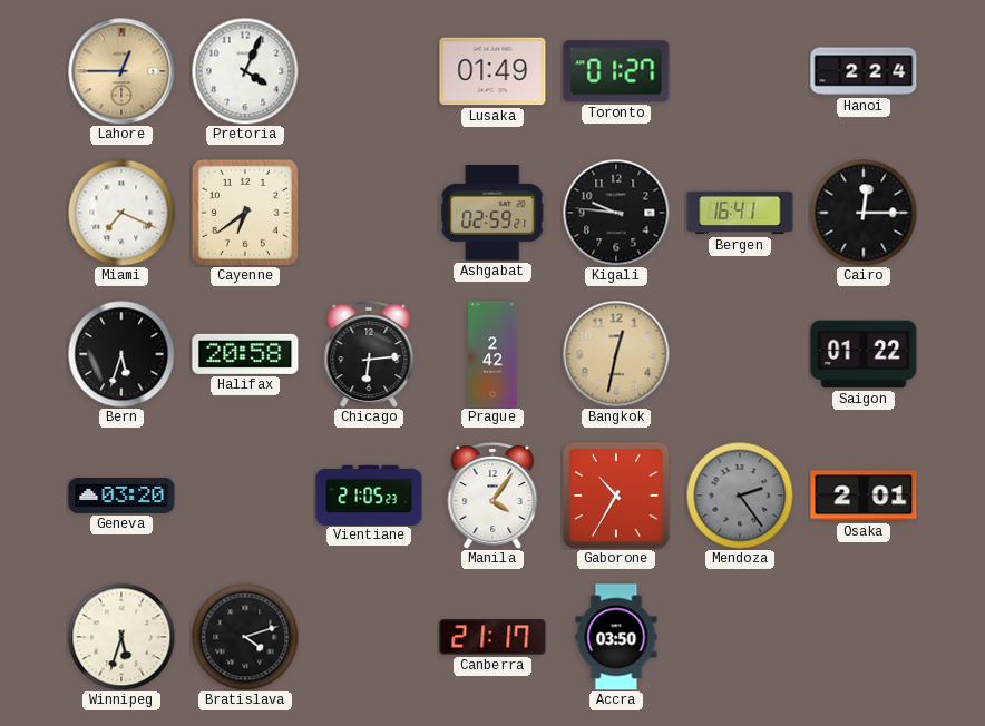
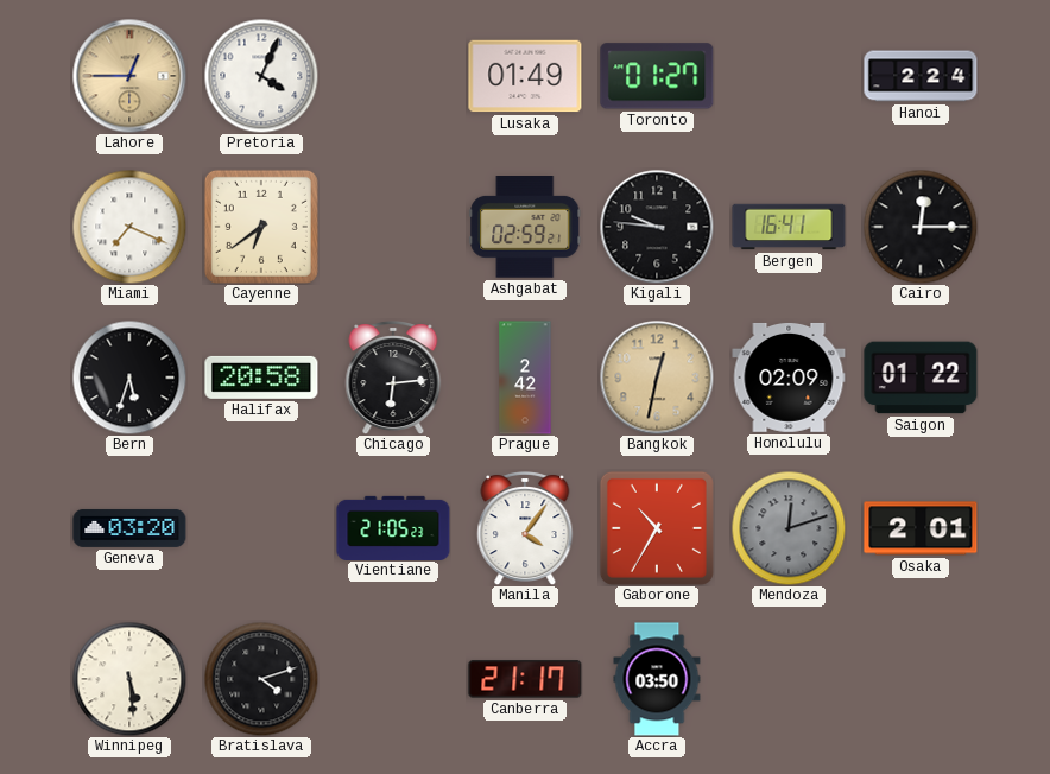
Honolulu: none -> 02:09 (789, 378)
Mendoza: 2:24 -> 12:12 (789, 528)
Winnipeg: 5:33 -> 5:29 (129, 679)
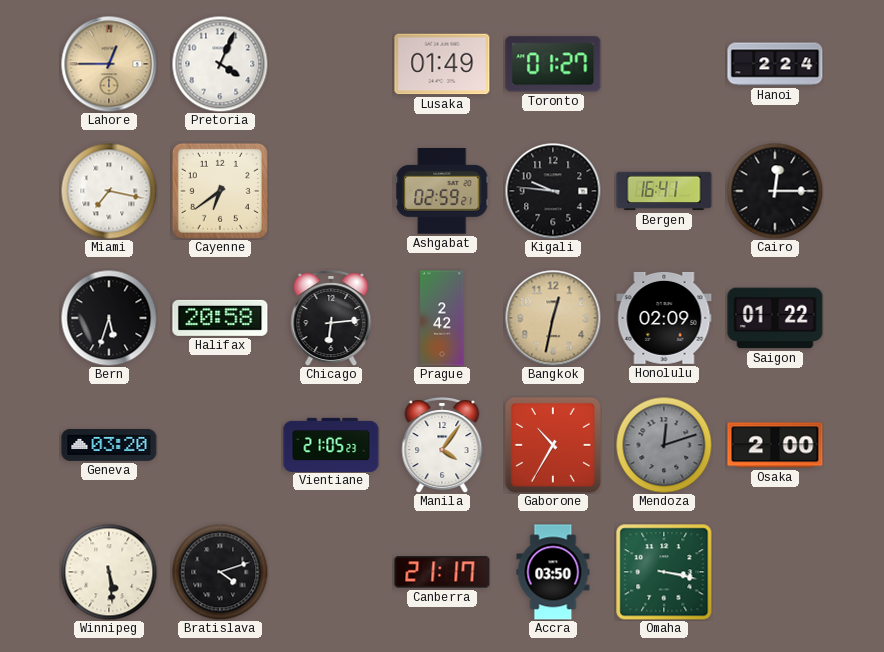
Miami: 7:19 -> 7:17 (109, 191)
Osaka: 2:01 -> 2:00 (775, 445)
Omaha: none -> 3:17 (664, 572)
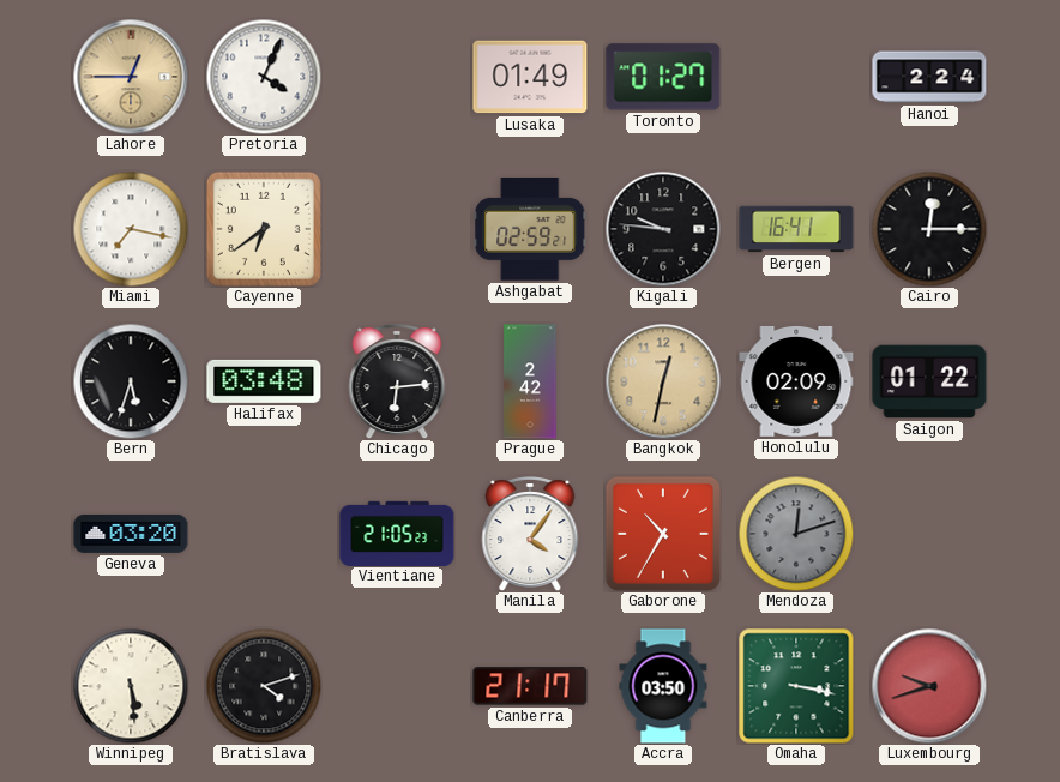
Halifax: 20:58 -> 03:48 (264, 381)
Osaka: 2:00 -> none (775, 445)
Luxembourg: none -> 9:42 (929, 686)
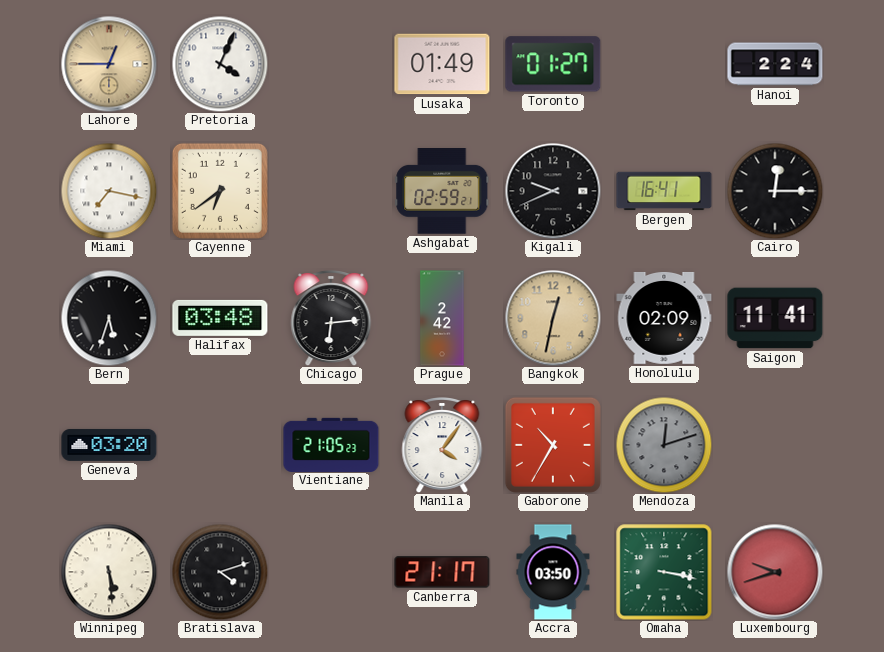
Kigali: 9:46 -> 9:41 (553, 191)
Saigon: 01:22 -> 11:41 (775, 318)
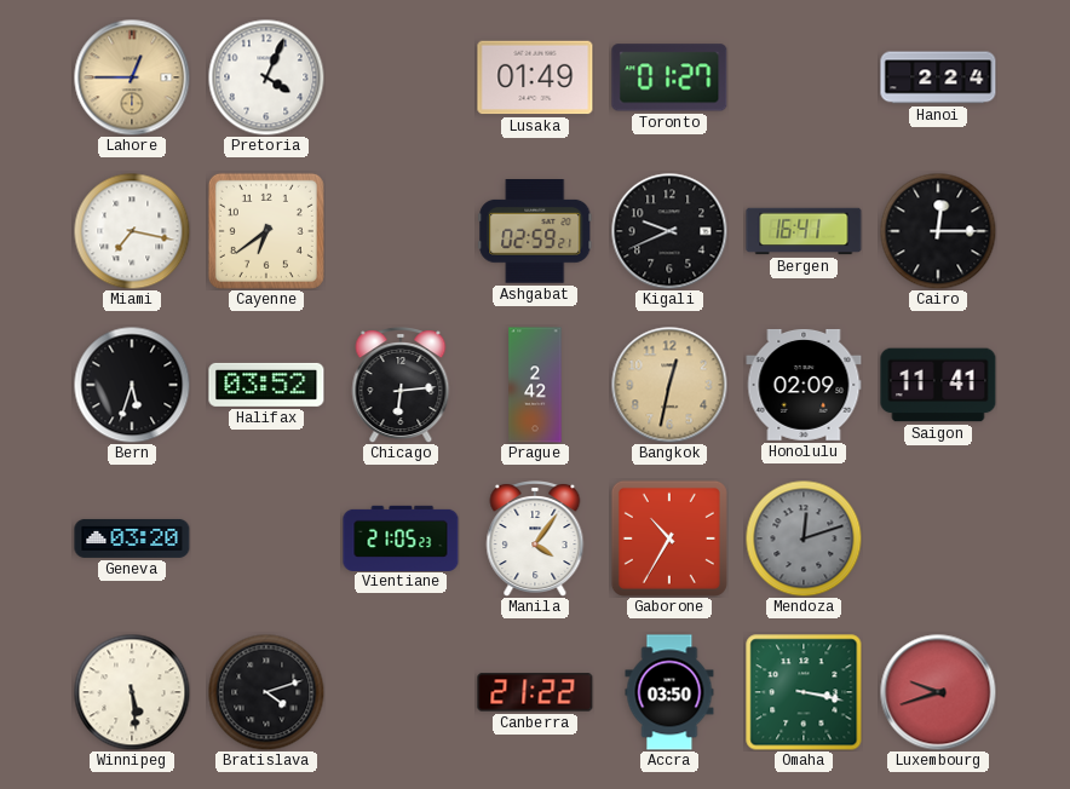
Halifax: 03:48 -> 03:52 (266, 385)
Canberra: 21:17 -> 21:22 (535, 692)
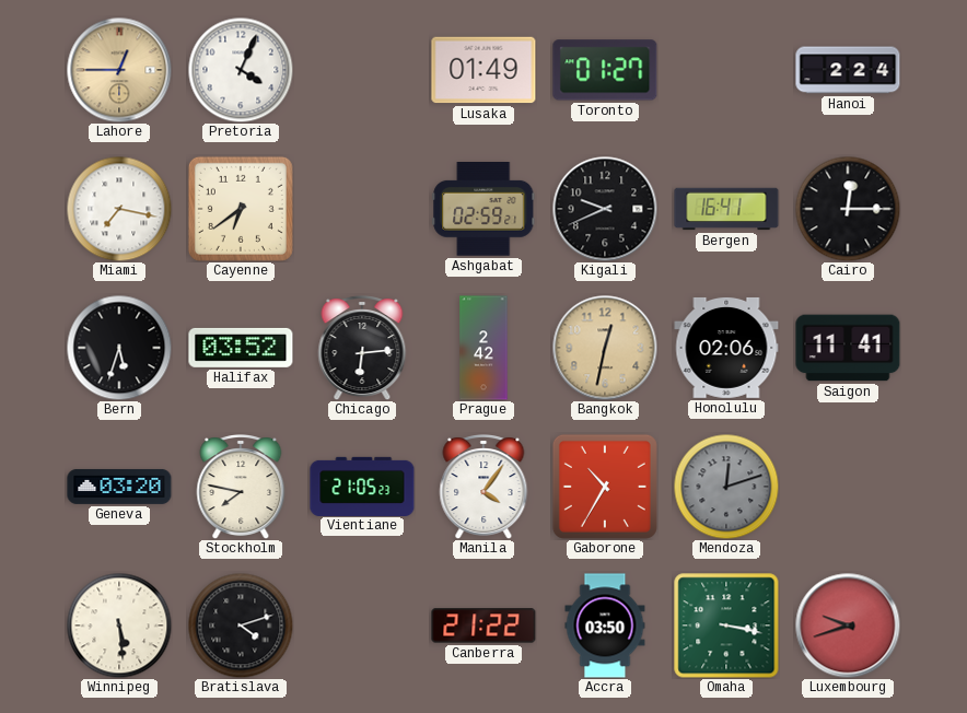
Honolulu: 02:09 -> 02:06 (726, 348)
Stockholm: none -> 7:47 (241, 488)
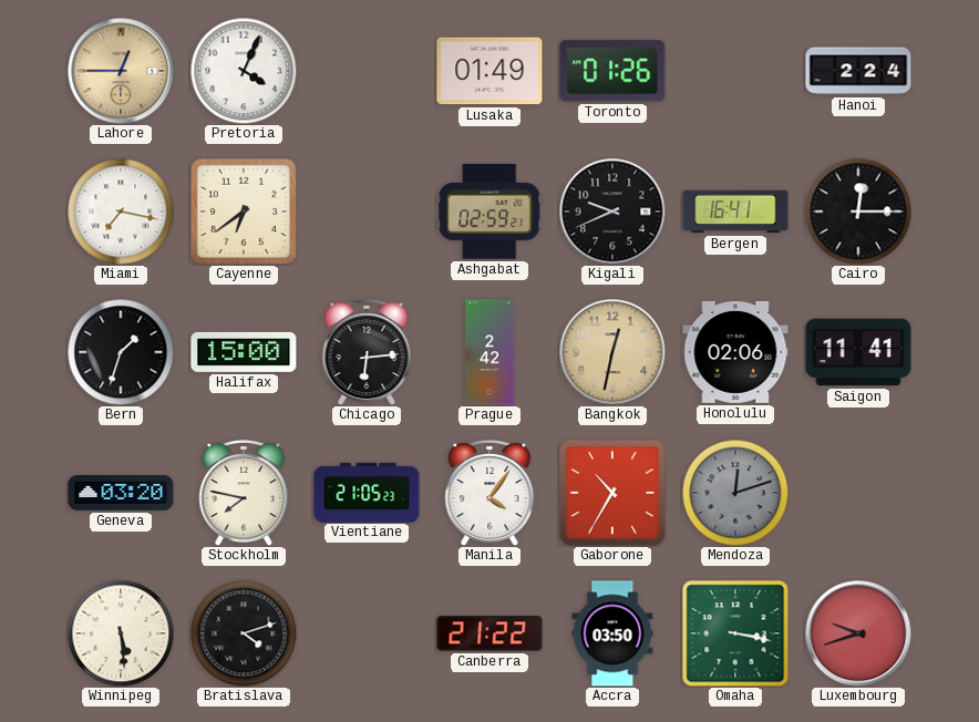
Toronto: 01:27 -> 01:26 (612, 71)
Bern: 5:33 -> 1:33 (121, 352)
Halifax: 03:52 -> 15:00 (244, 352)
